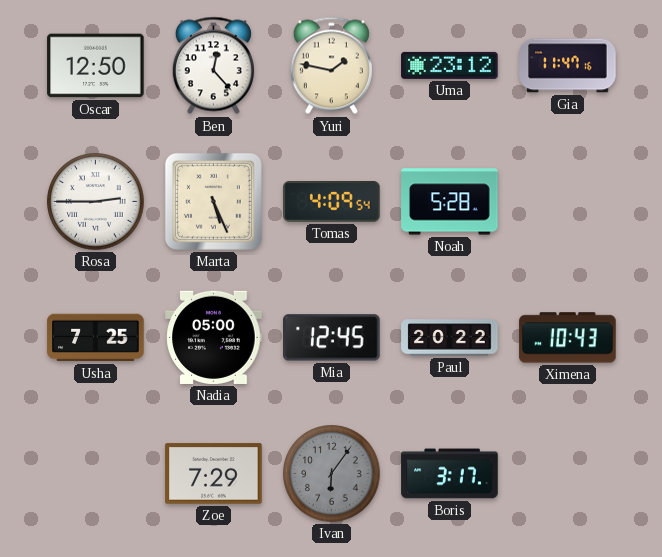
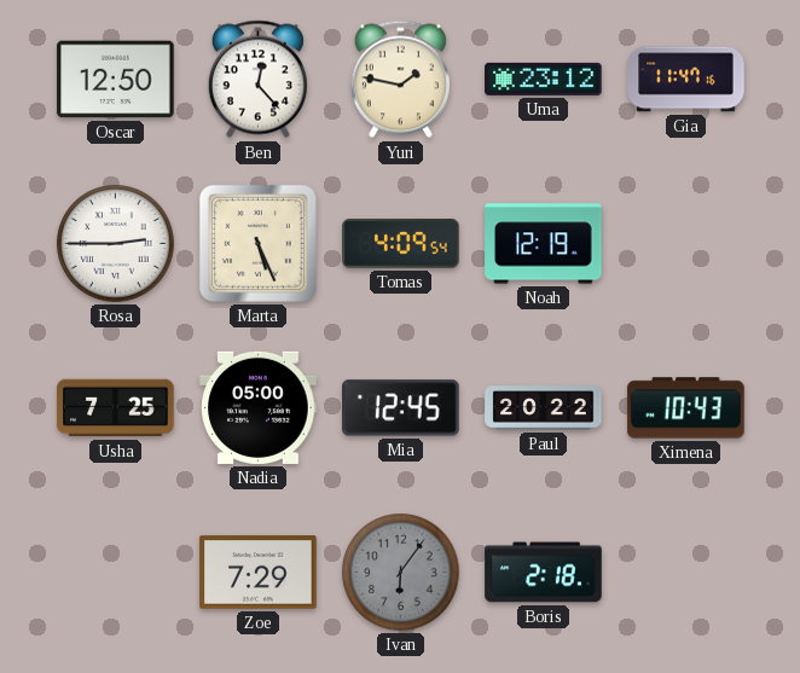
Noah: 5:28 -> 12:19 (544, 244)
Boris: 3:17 -> 2:18 (544, 573)
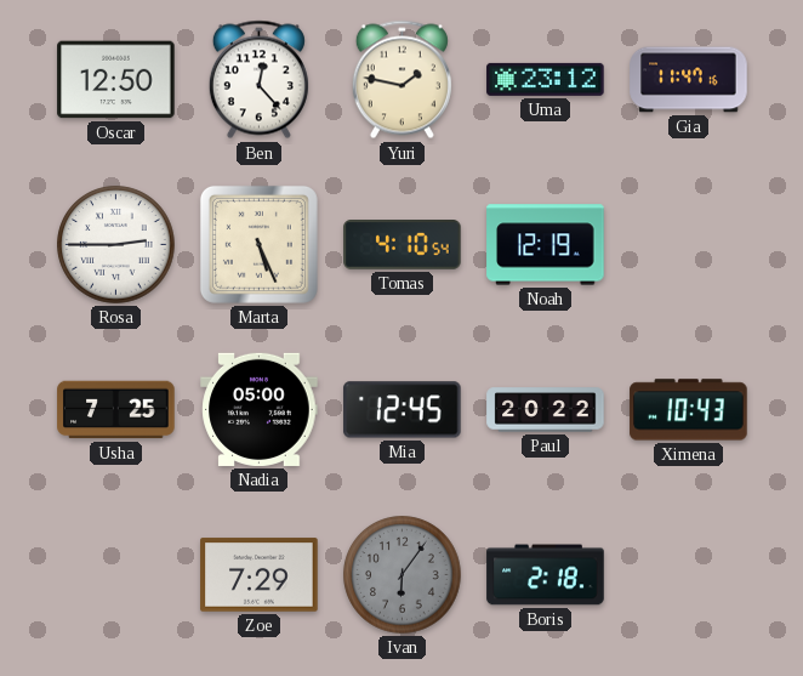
Tomas: 4:09 -> 4:10 (403, 245)
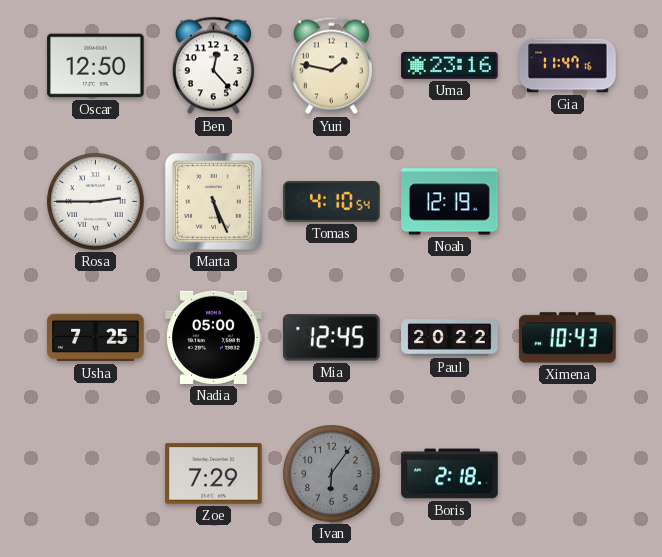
Uma: 23:12 -> 23:16 (450, 65)
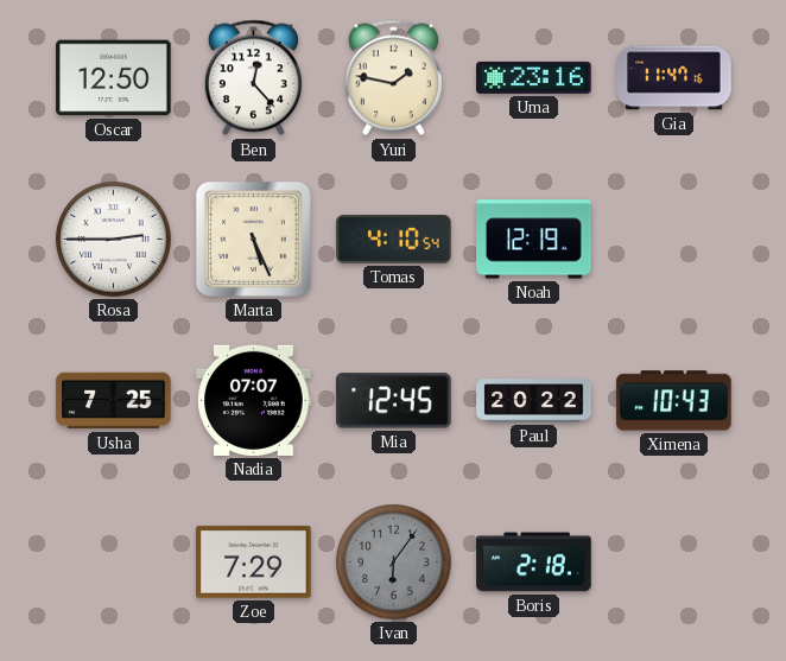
Nadia: 05:00 -> 07:07 (254, 400)
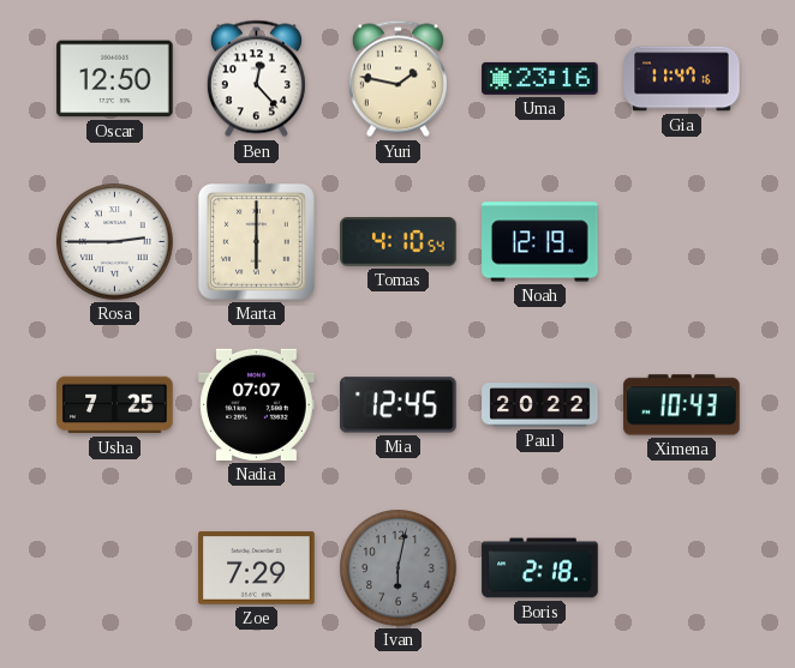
Marta: 5:26 -> 6:00 (256, 241)
Ivan: 6:06 -> 6:02 (399, 568)
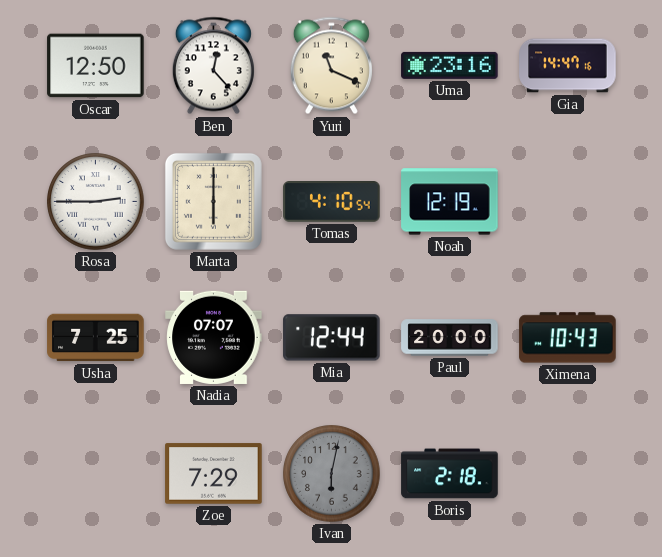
Yuri: 1:47 -> 11:19 (331, 66)
Gia: 11:47 -> 14:47 (568, 66)
Mia: 12:45 -> 12:44 (332, 338)
Paul: 20:22 -> 20:00 (450, 338)
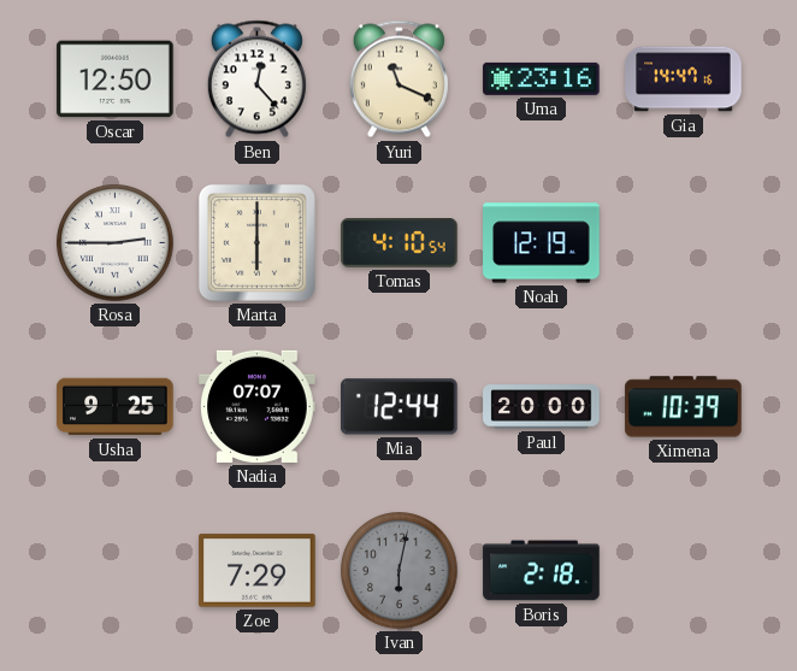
Usha: 7:25 -> 9:25 (116, 407)
Ximena: 10:43 -> 10:39 (684, 407)
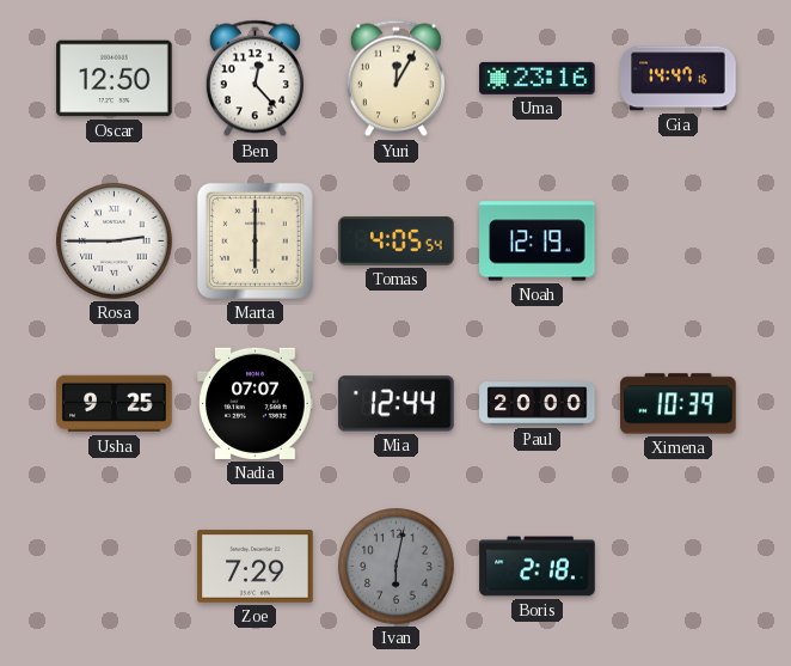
Yuri: 11:19 -> 12:05 (395, 79)
Tomas: 4:10 -> 4:05 (397, 242)
